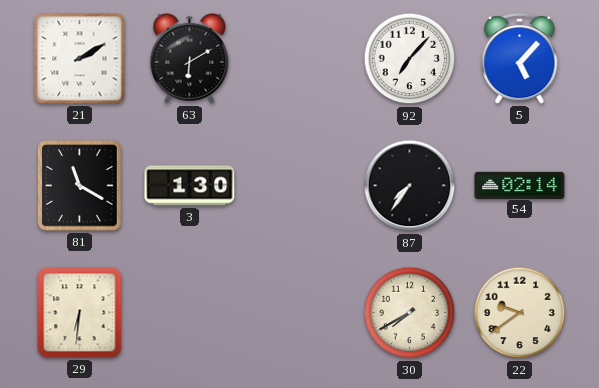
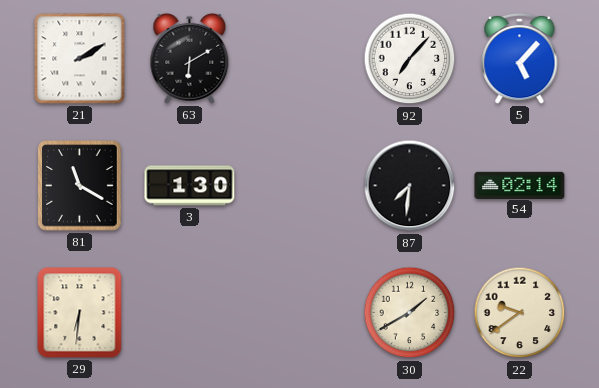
87: 7:36 -> 7:31 (410, 186)
30: 7:40 -> 1:40 (410, 313)
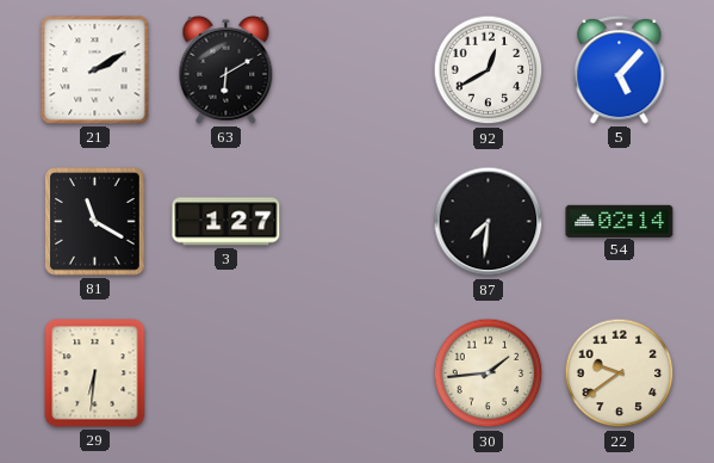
92: 7:07 -> 12:40 (489, 70)
3: 1:30 -> 1:27 (226, 222)
30: 1:40 -> 1:44 (489, 374)
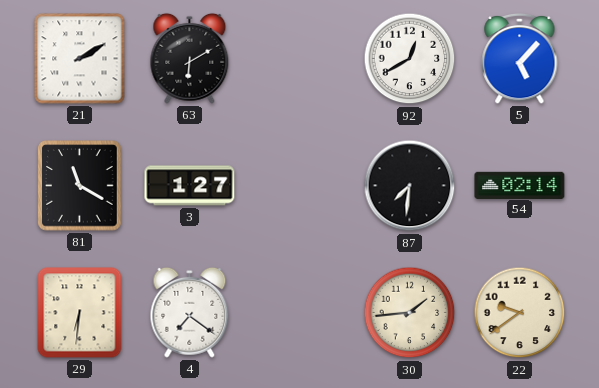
4: none -> 7:21 (190, 312)
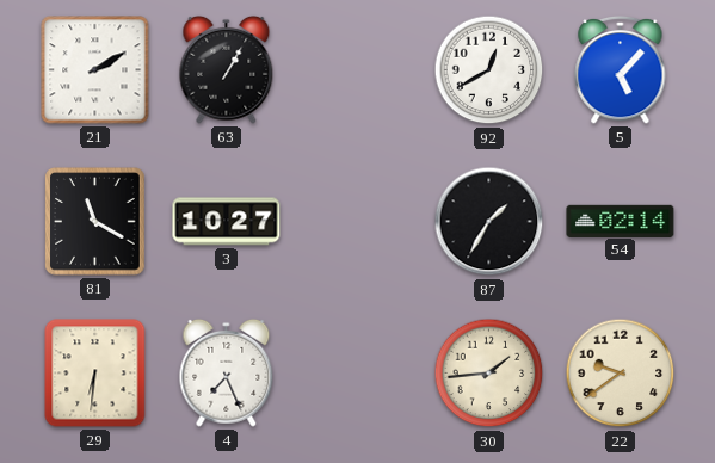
63: 6:10 -> 1:05 (227, 69)
3: 1:27 -> 10:27 (227, 222)
87: 7:31 -> 1:35 (489, 222)
4: 7:21 -> 7:26 (227, 372)
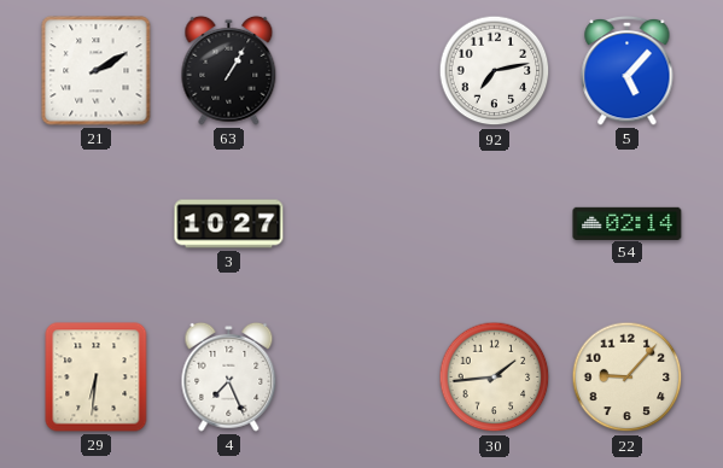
92: 12:40 -> 7:13 (495, 71)
81: 11:20 -> none (95, 222)
87: 1:35 -> none (489, 222)
22: 9:39 -> 9:07 (628, 378)
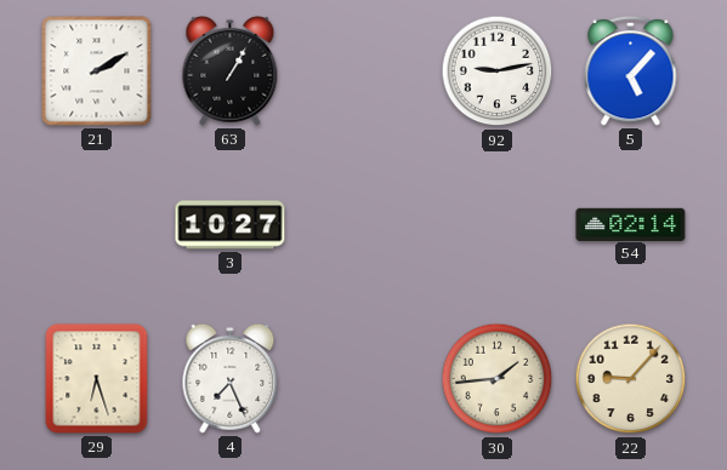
92: 7:13 -> 9:13 (498, 71)
29: 6:31 -> 6:27 (97, 379)
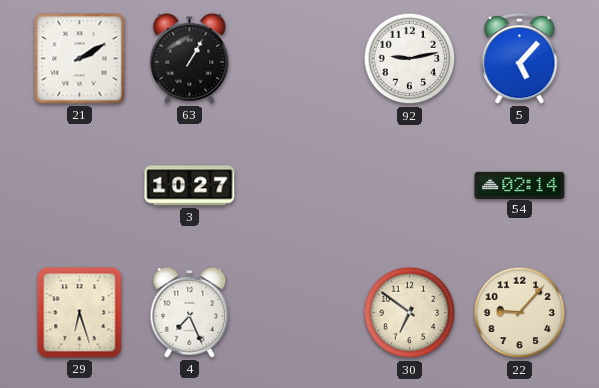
30: 1:44 -> 6:51 (410, 313)
